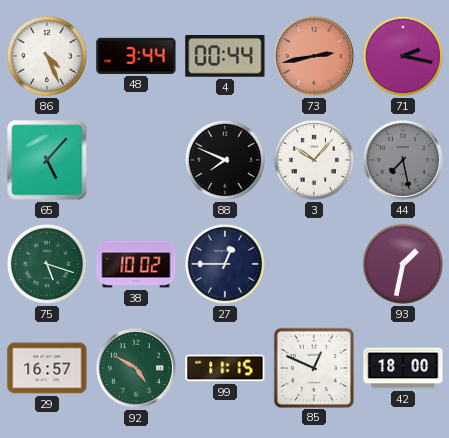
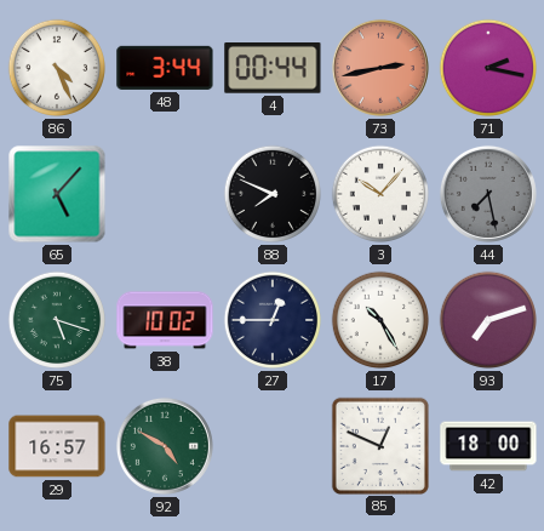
17: none -> 10:25 (380, 320)
93: 1:32 -> 7:12 (488, 320)
99: 11:15 -> none (225, 368)
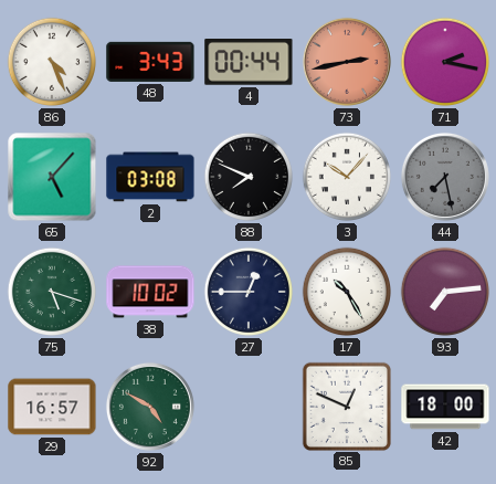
48: 3:44 -> 3:43 (150, 62)
2: none -> 03:08 (150, 177)
93: 7:12 -> 7:14 (445, 292)
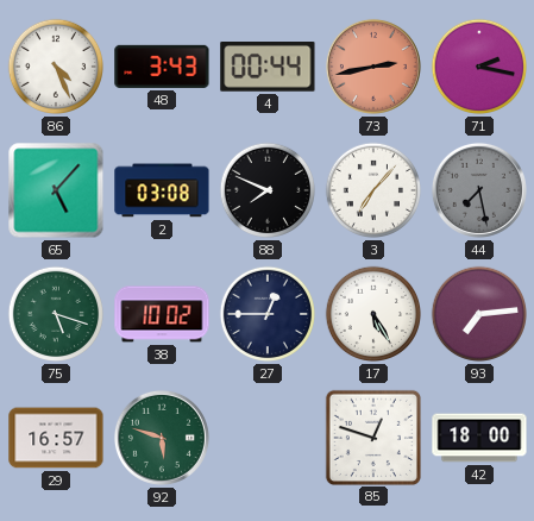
3: 10:07 -> 7:07 (373, 190)
17: 10:25 -> 5:25 (373, 314)
92: 4:50 -> 5:48 (162, 438)
85: 12:49 -> 12:48 (372, 437)
